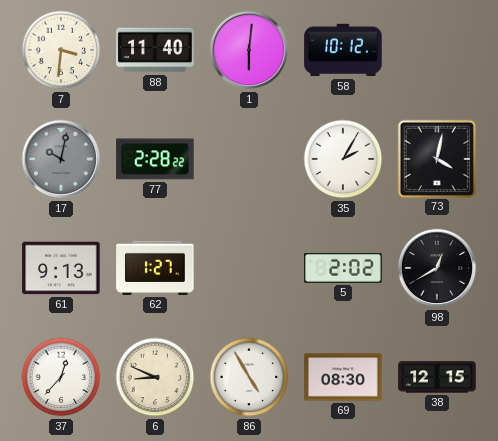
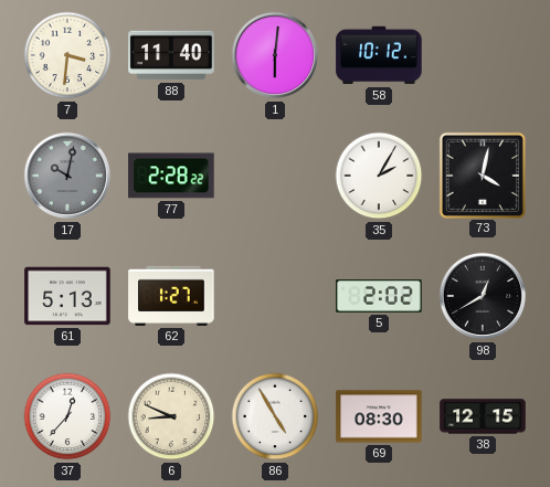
61: 9:13 -> 5:13 (67, 296)
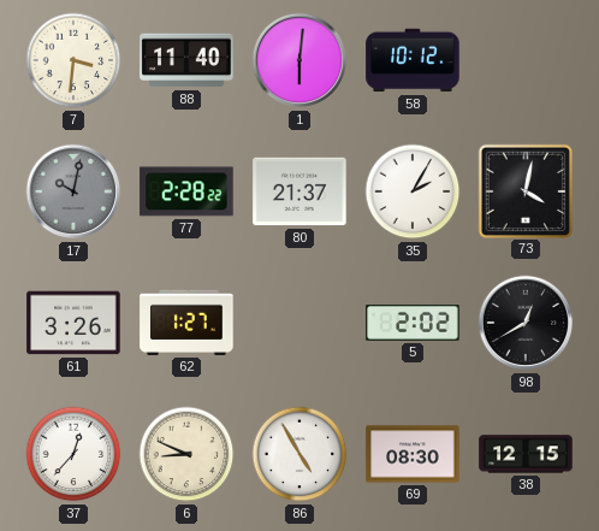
80: none -> 21:37 (299, 191)
61: 5:13 -> 3:26 (73, 323)
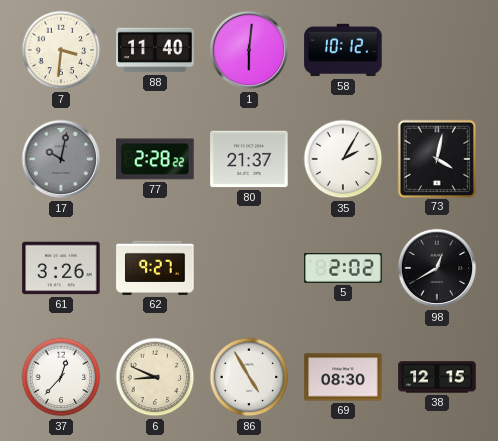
62: 1:27 -> 9:27 (155, 268)
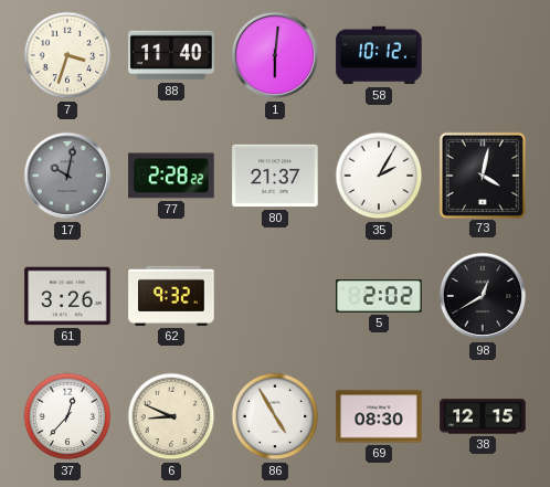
7: 3:31 -> 3:33 (67, 55)
62: 9:27 -> 9:32 (171, 296)
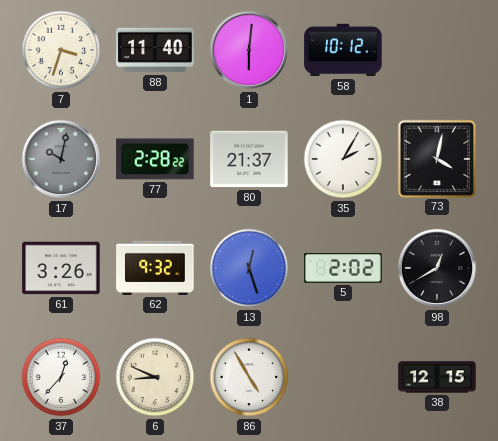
13: none -> 12:27 (249, 268)
69: 08:30 -> none (379, 416)
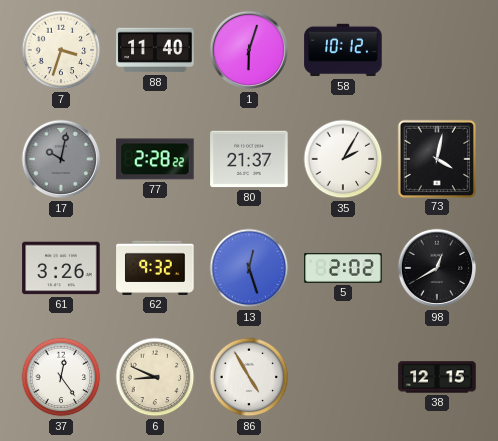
1: 6:01 -> 6:03 (249, 50)
37: 12:37 -> 12:24 (61, 377)
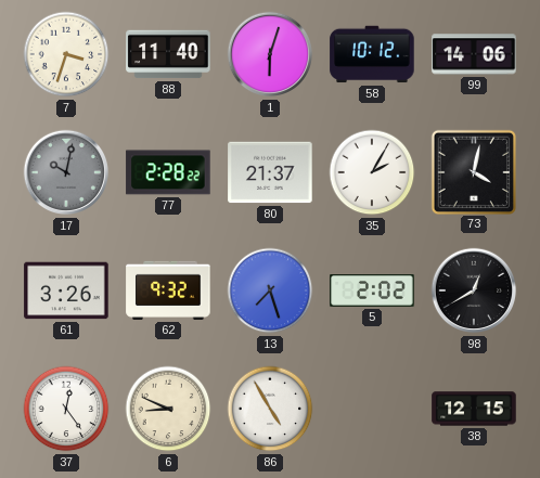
99: none -> 14:06 (474, 54)
13: 12:27 -> 7:27 (270, 290)
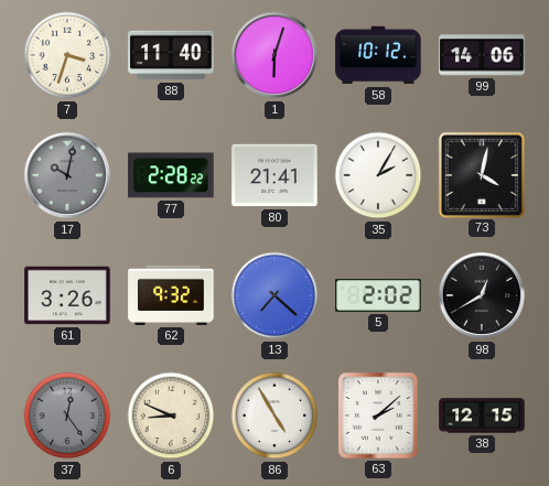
80: 21:37 -> 21:41 (274, 175)
13: 7:27 -> 7:22 (274, 295)
37 dial: white -> grey (67, 415)
63: none -> 2:08 (378, 415)
